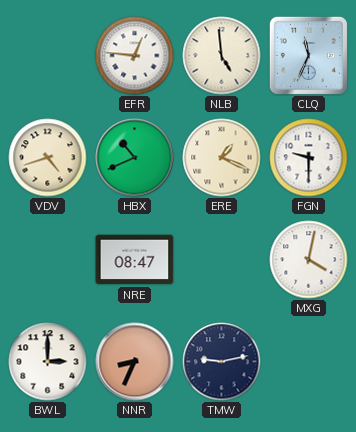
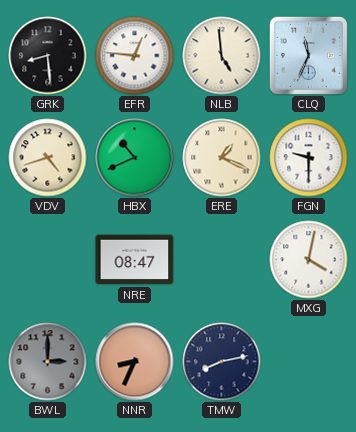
GRK: none -> 8:29 (48, 56)
BWL dial: white -> grey (48, 362)
TMW: 9:13 -> 8:13 (222, 362)
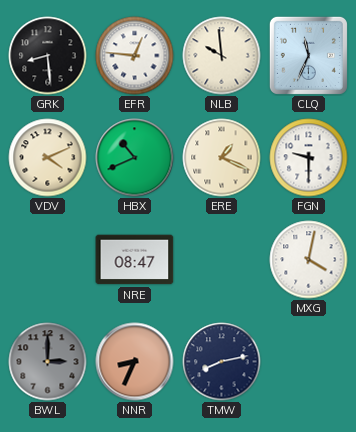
NLB: 4:59 -> 9:59 (222, 56)
VDV: 4:42 -> 4:11 (48, 158)
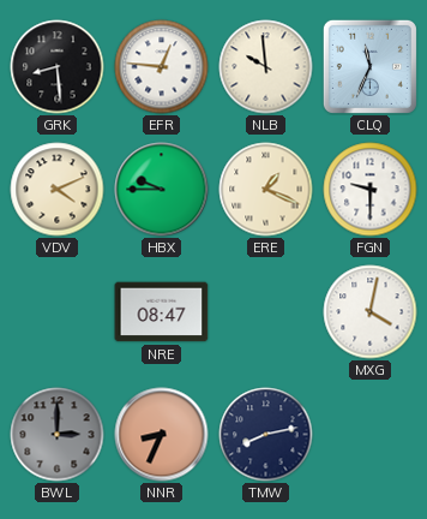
HBX: 10:41 -> 9:45 (162, 190)
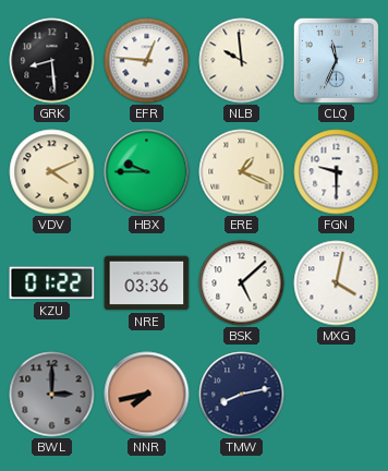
KZU: none -> 01:22 (52, 283)
NRE: 08:47 -> 03:36 (147, 283)
BSK: none -> 5:08 (242, 283)
NNR: 8:34 -> 7:43 (147, 395)
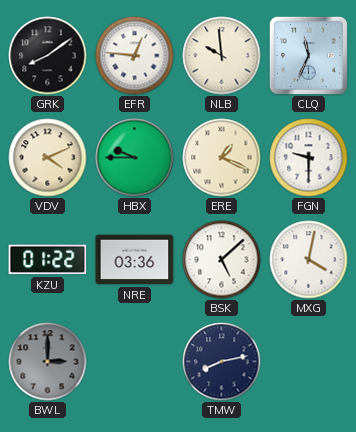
GRK: 8:29 -> 8:09 (48, 56)
NNR: 7:43 -> none (147, 395)
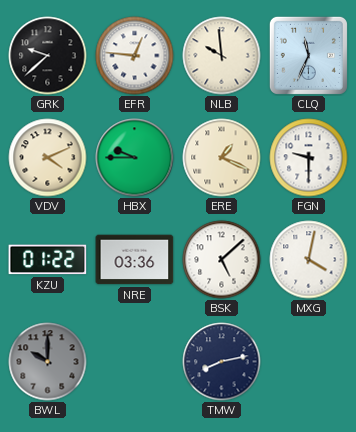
GRK: 8:09 -> 9:38 (48, 56)
BWL: 3:00 -> 10:00 (48, 362)
